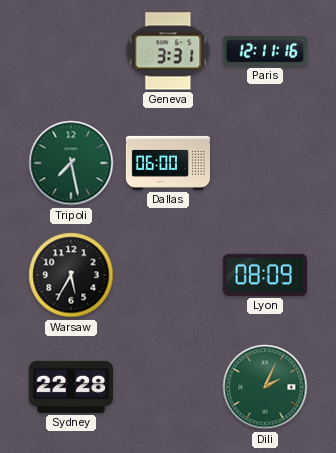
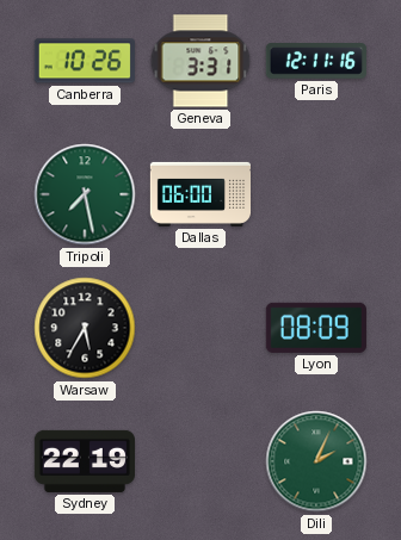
Canberra: none -> 10:26 (85, 61)
Sydney: 22:28 -> 22:19 (84, 461)
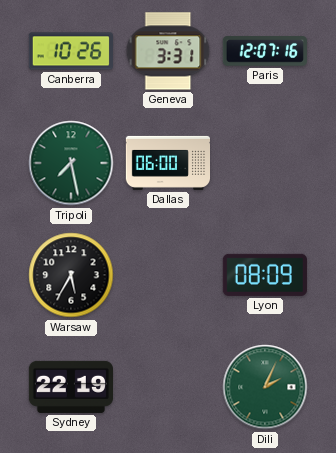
Paris: 12:11 -> 12:07 (265, 51)
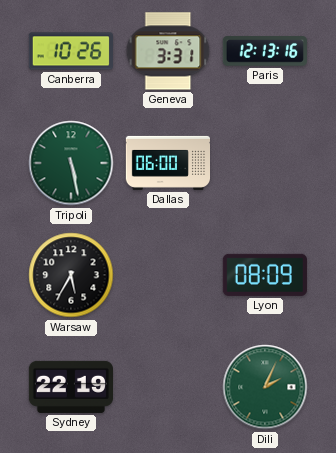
Paris: 12:07 -> 12:13 (265, 51)
Tripoli: 7:28 -> 5:28 (71, 163)
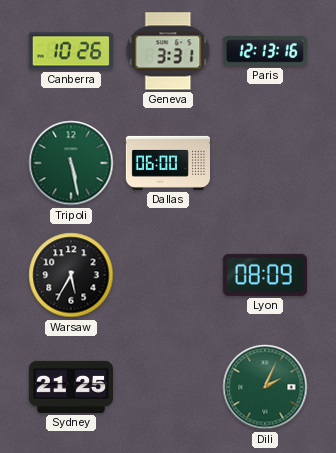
Sydney: 22:19 -> 21:25 (70, 387)
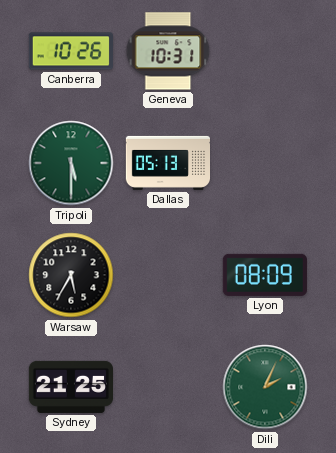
Geneva: 3:31 -> 10:31 (168, 51)
Paris: 12:13 -> none (265, 51)
Tripoli: 5:28 -> 5:30 (71, 163)
Dallas: 06:00 -> 05:13 (167, 163)
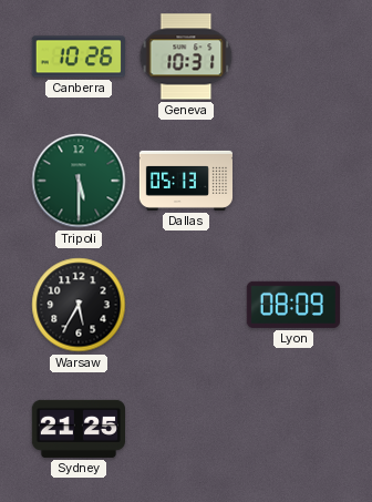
Dili: 2:04 -> none (265, 387)
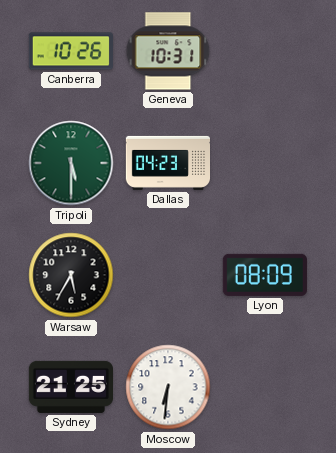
Dallas: 05:13 -> 04:23 (167, 163)
Moscow: none -> 6:31 (168, 387)
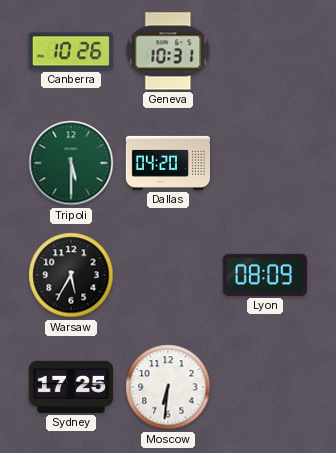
Dallas: 04:23 -> 04:20 (167, 163)
Sydney: 21:25 -> 17:25 (70, 387)
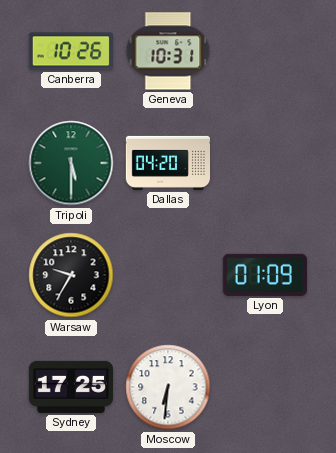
Warsaw: 5:35 -> 9:35 (71, 275)
Lyon: 08:09 -> 01:09 (265, 275)
